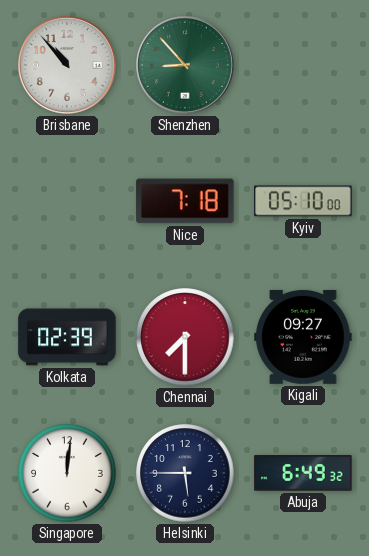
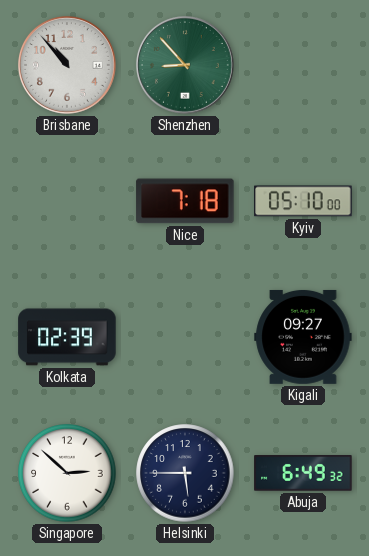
Chennai: 7:30 -> none (185, 337)
Singapore: 12:01 -> 2:52 (67, 473)
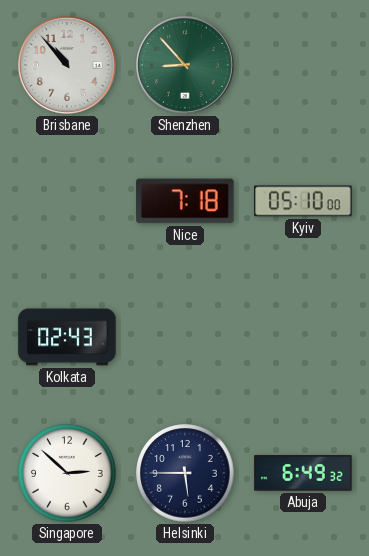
Kolkata: 02:39 -> 02:43 (67, 337)
Kigali: 09:27 -> none (303, 337)
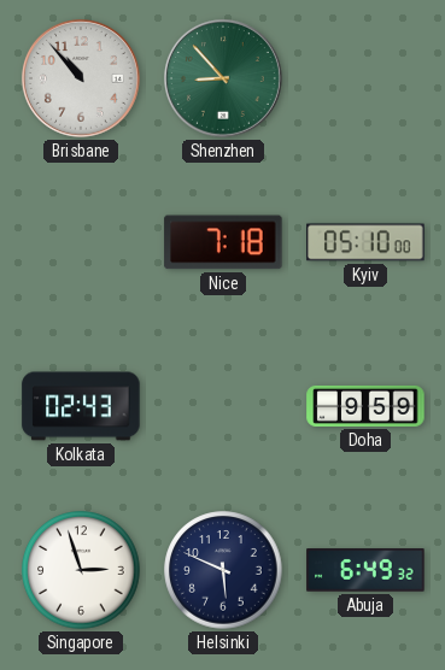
Doha: none -> 9:59 (365, 406)
Singapore: 2:52 -> 2:57 (81, 570)
Helsinki: 5:45 -> 5:49 (223, 570)
